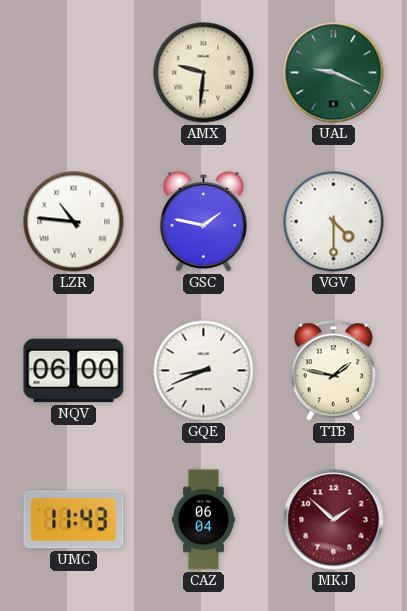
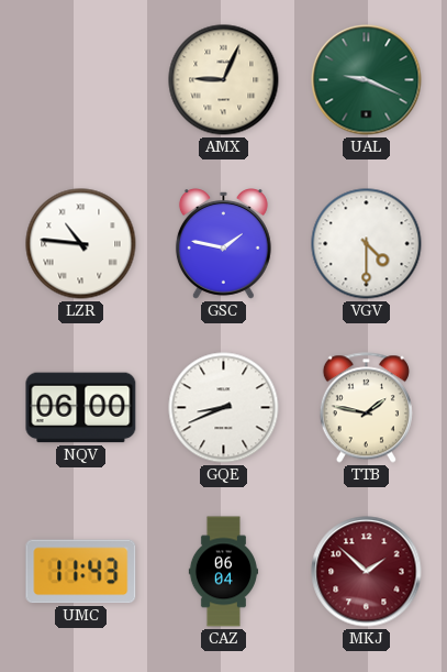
AMX: 9:31 -> 9:04 (224, 80)
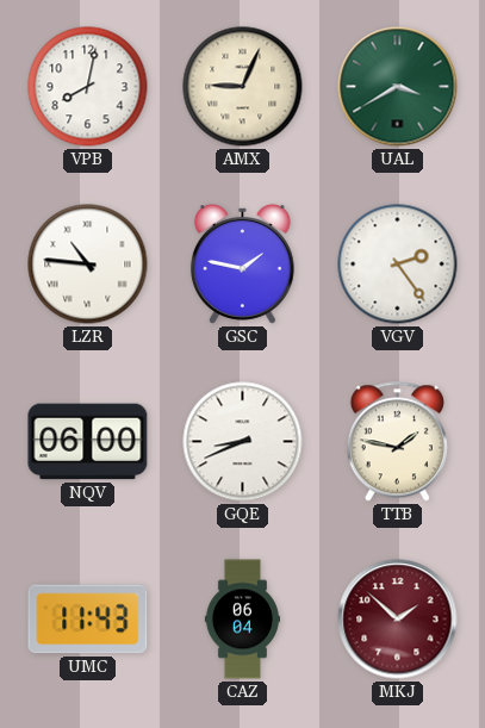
VPB: none -> 8:02 (88, 87)
UAL: 9:19 -> 3:40 (398, 87)
VGV: 4:30 -> 2:24 (398, 265)
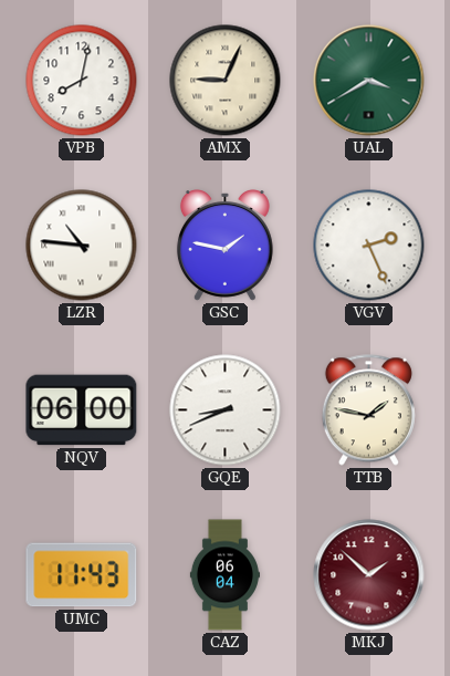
VGV: 2:24 -> 2:26 (369, 246)
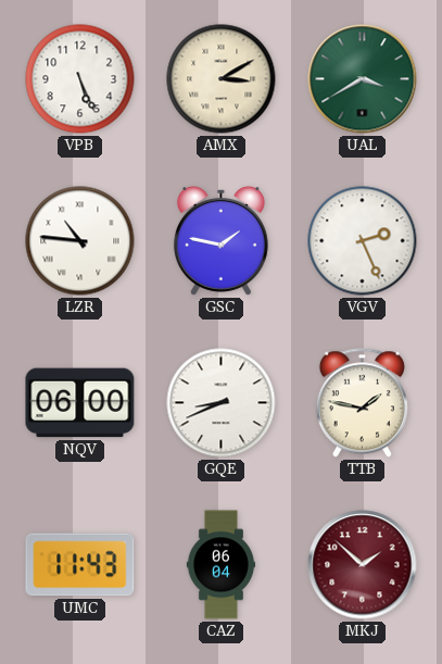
VPB: 8:02 -> 5:26 (80, 79)
AMX: 9:04 -> 3:10 (222, 79)
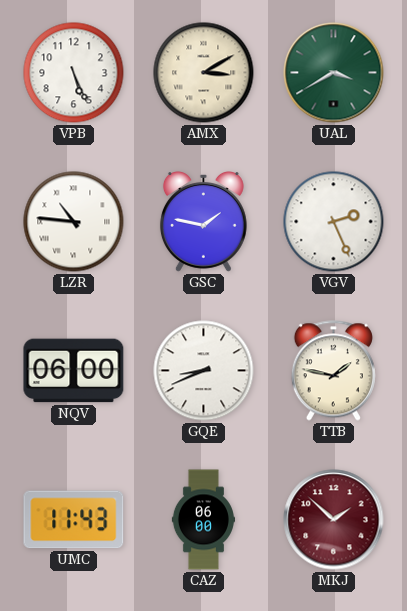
CAZ: 06:04 -> 06:00 (203, 520)
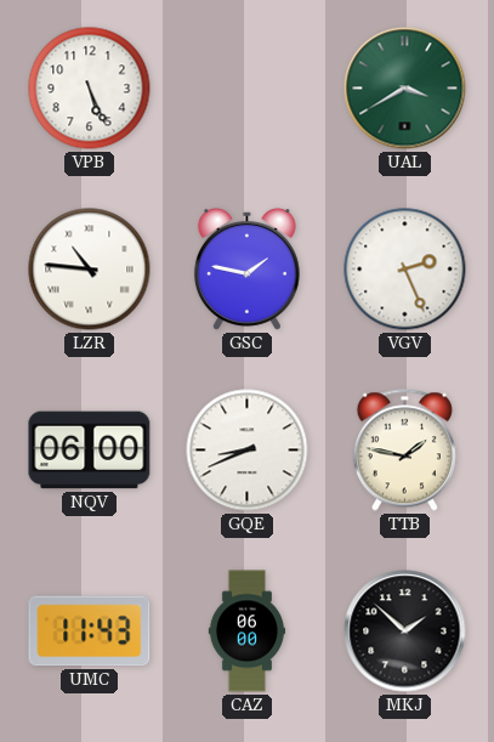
AMX: 3:10 -> none (204, 73)
MKJ dial: burgundy -> black (405, 631)
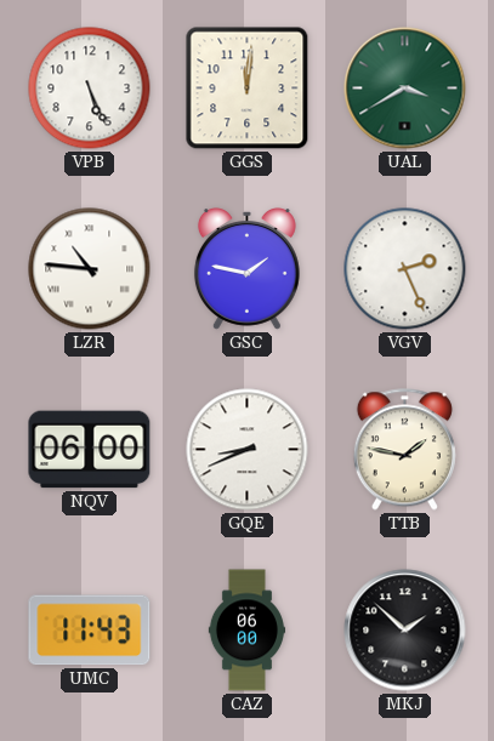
GGS: none -> 12:01 (248, 89)
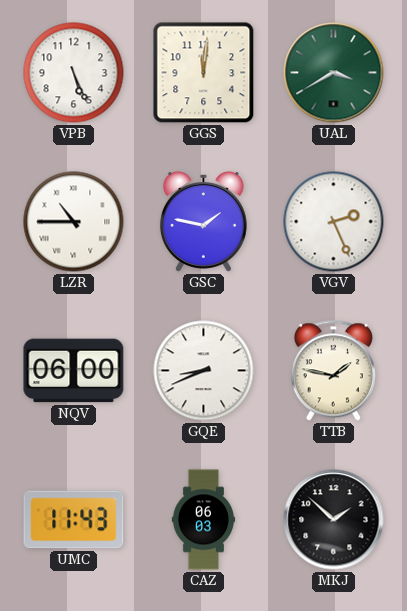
LZR: 10:46 -> 10:45 (74, 222)
CAZ: 06:00 -> 06:03 (203, 520)
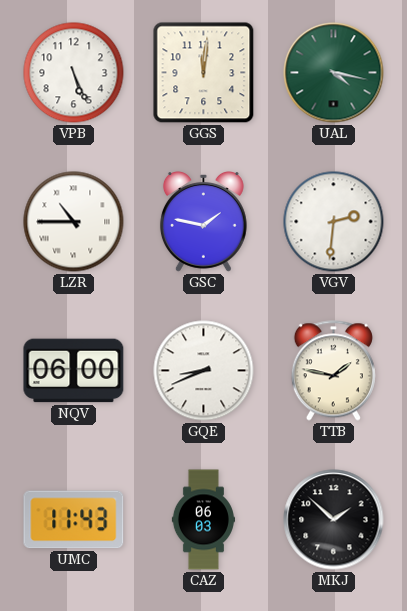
UAL: 3:40 -> 4:17 (334, 73)
VGV: 2:26 -> 2:31 (334, 222)
